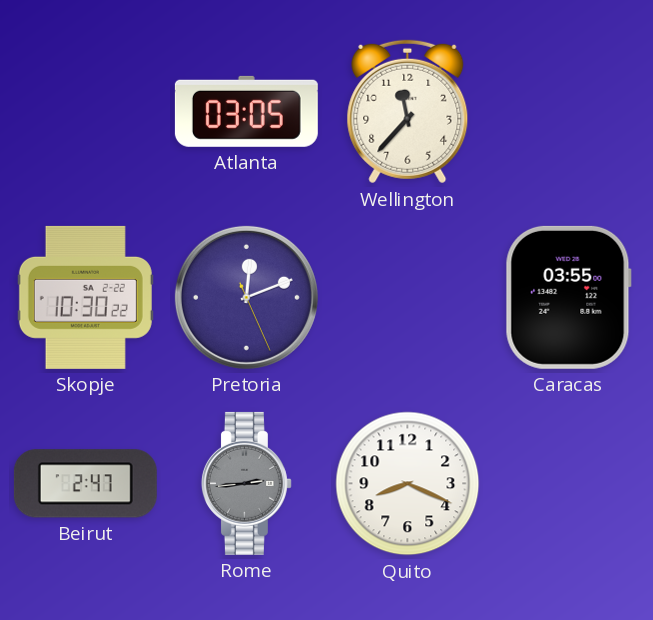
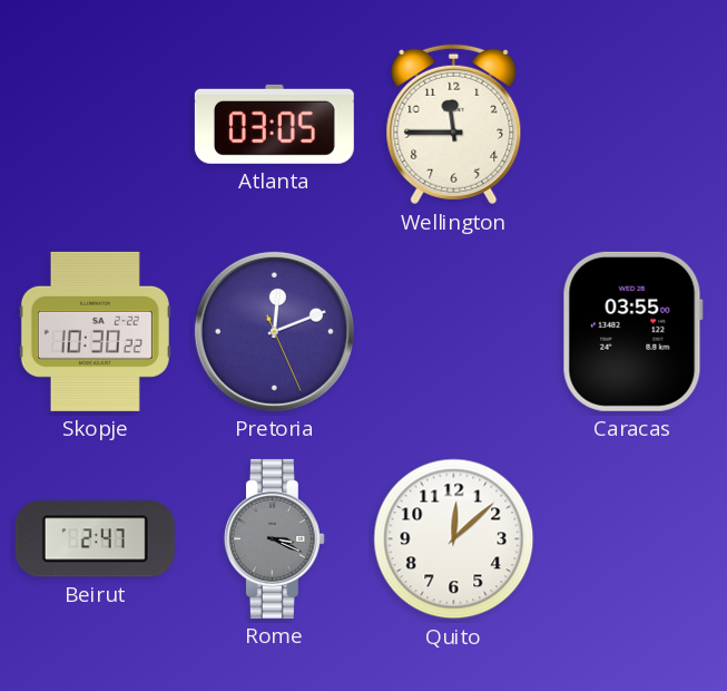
Wellington: 11:37 -> 11:45 (454, 125)
Rome: 2:44 -> 3:19 (274, 538)
Quito: 8:19 -> 12:08 (454, 539)
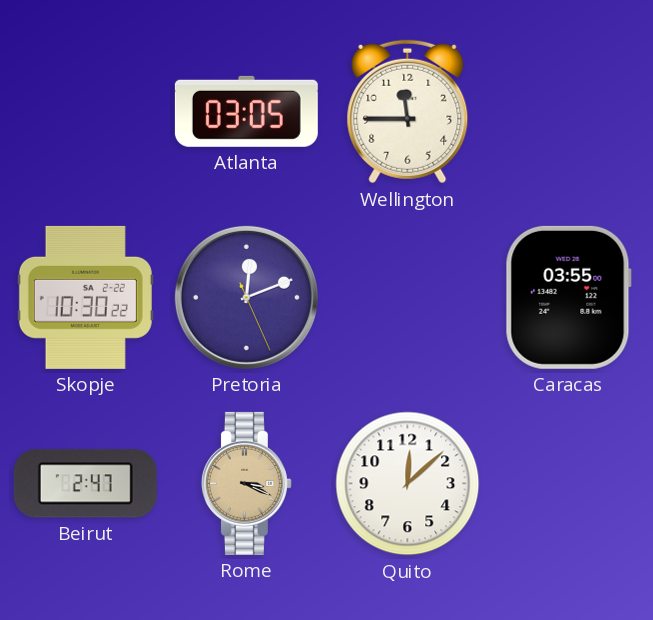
Rome dial: grey -> champagne (246, 483)
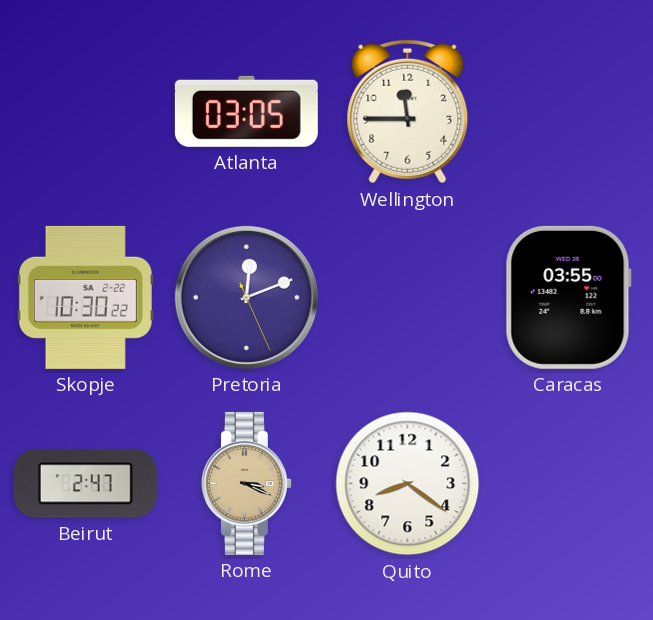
Quito: 12:08 -> 8:21 (408, 484)
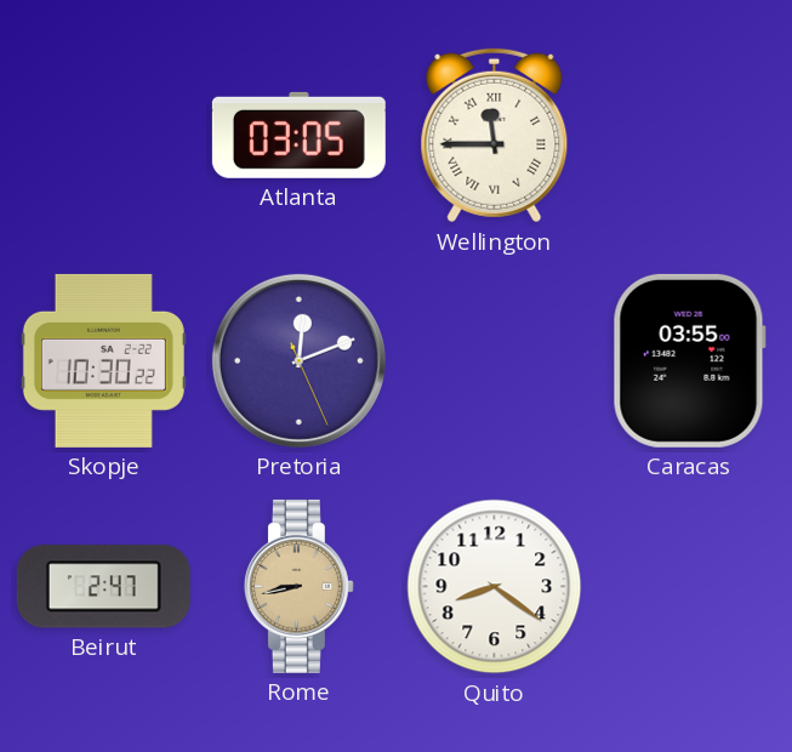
Wellington numerals: Arabic -> Roman (495, 136)
Rome: 3:19 -> 8:43 (298, 586)
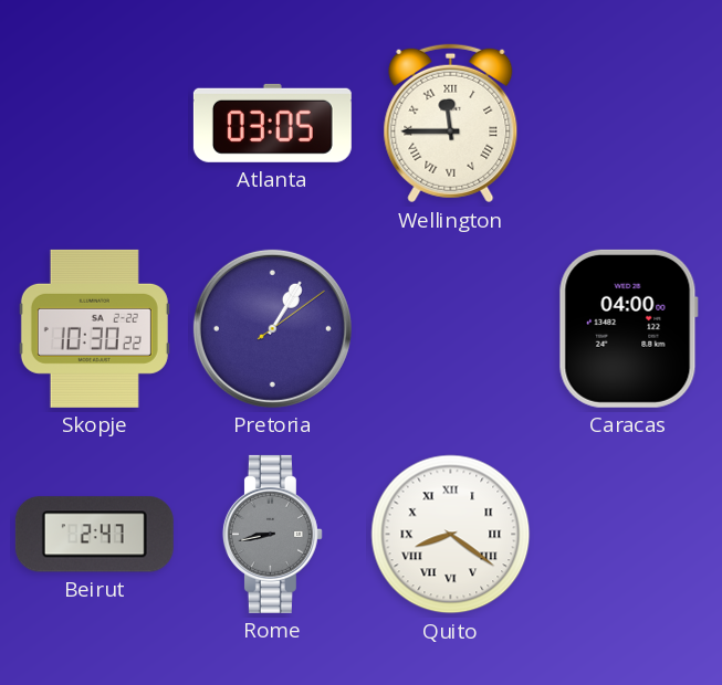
Pretoria: 12:11 -> 1:05 (272, 328)
Caracas: 03:55 -> 04:00 (628, 328)
Rome dial: champagne -> grey (272, 534)
Quito numerals: Arabic -> Roman (451, 535)
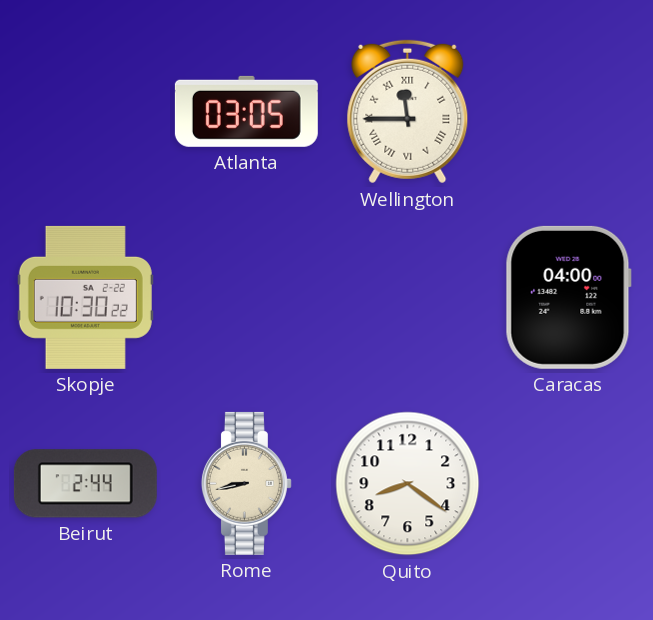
Pretoria: 1:05 -> none (272, 328)
Beirut: 2:47 -> 2:44 (85, 484)
Rome dial: grey -> cream (246, 483)
Quito numerals: Roman -> Arabic (408, 484)
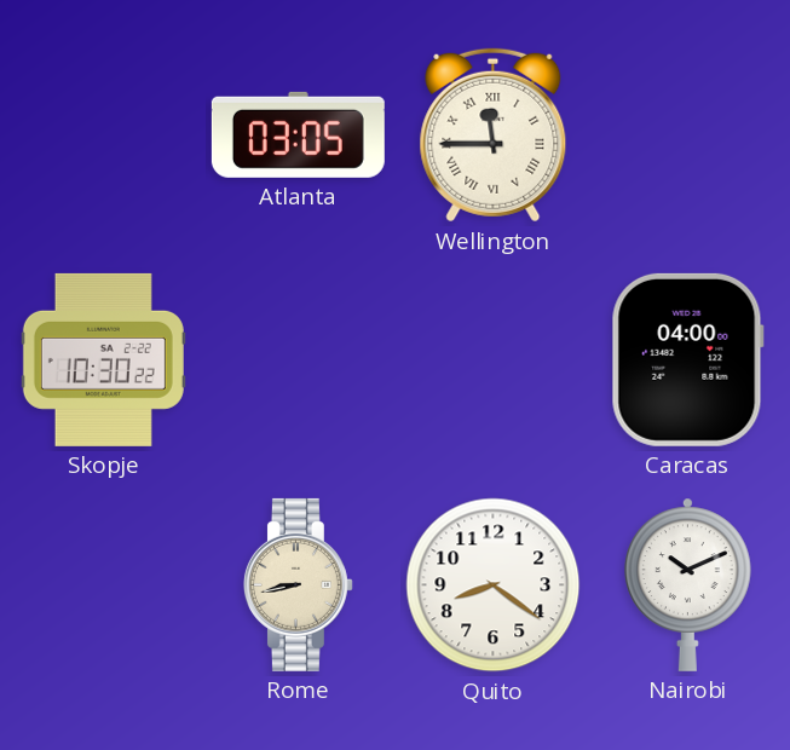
Beirut: 2:44 -> none (85, 484)
Nairobi: none -> 10:11 (688, 584)
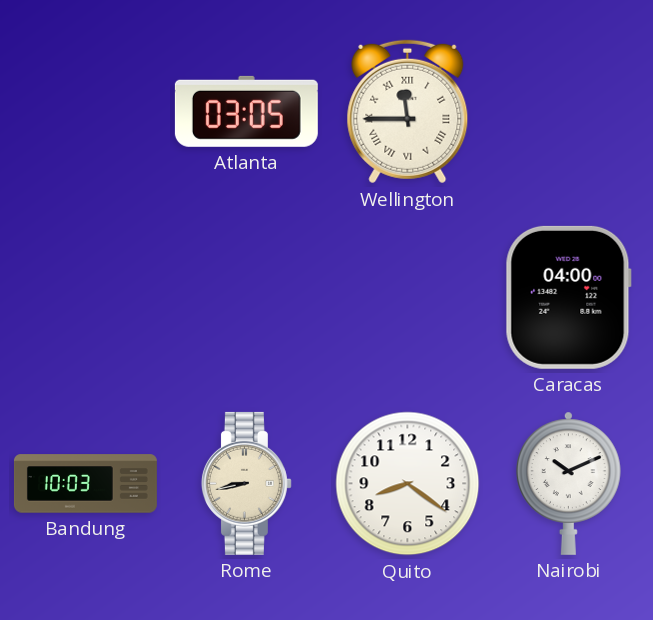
Skopje: 10:30 -> none (103, 359)
Bandung: none -> 10:03 (85, 484)
